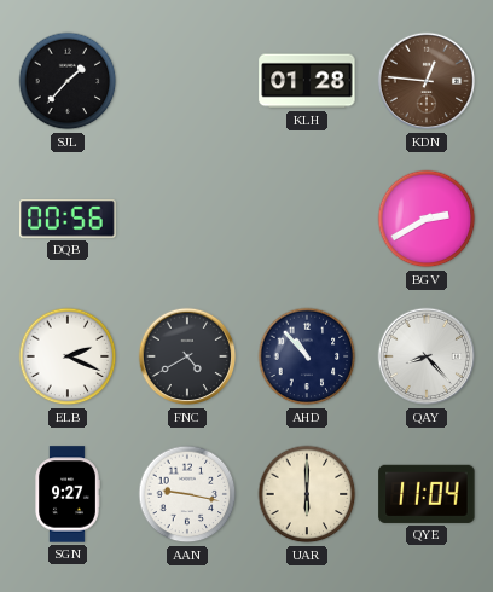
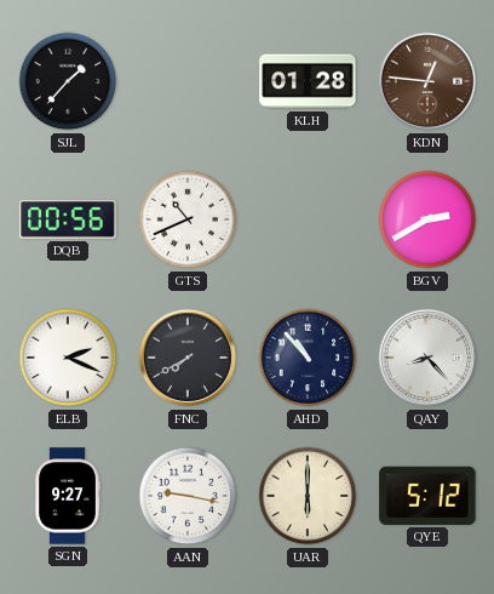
GTS: none -> 10:41 (188, 219)
FNC: 4:40 -> 7:40 (188, 358)
QYE: 11:04 -> 5:12 (427, 496)
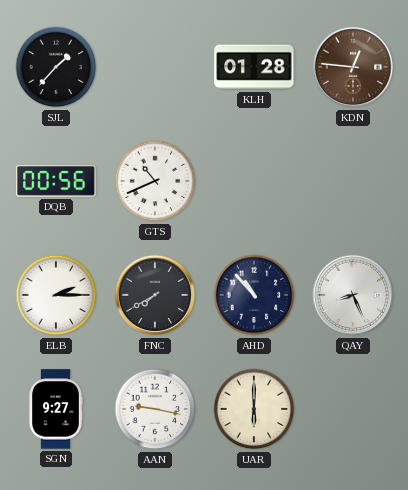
BGV: 2:40 -> none (427, 219)
ELB: 2:19 -> 2:15 (56, 295)
QAY: 8:23 -> 8:26 (353, 295)
QYE: 5:12 -> none (427, 496)
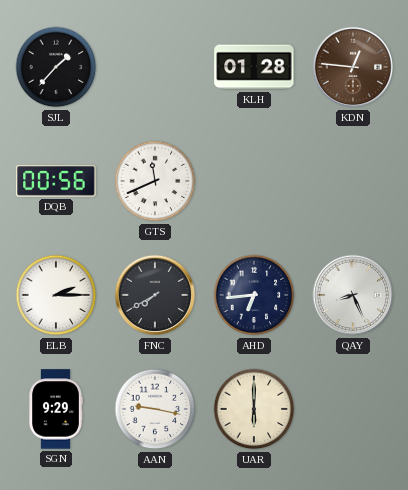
GTS: 10:41 -> 11:41 (155, 181)
AHD: 10:53 -> 6:44 (254, 295)
SGN: 9:27 -> 9:29 (56, 409)
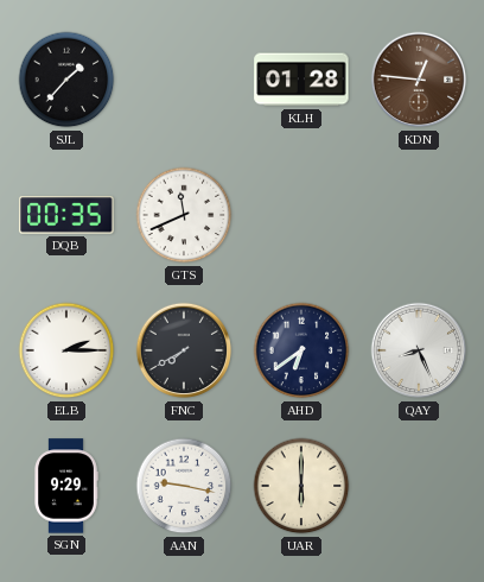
DQB: 00:56 -> 00:35 (66, 215)
AHD: 6:44 -> 6:39 (301, 350)
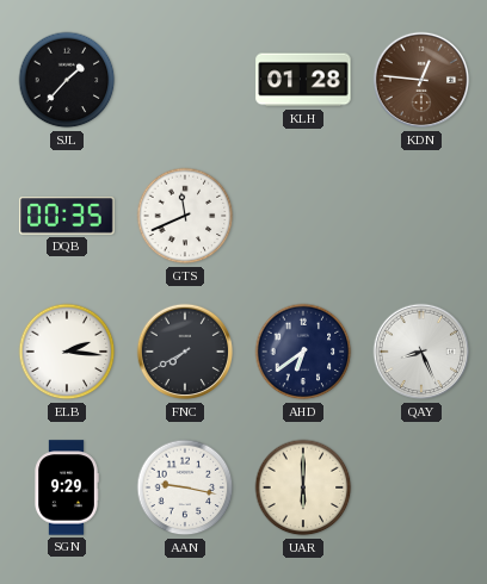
ELB: 2:15 -> 2:16 (67, 352)
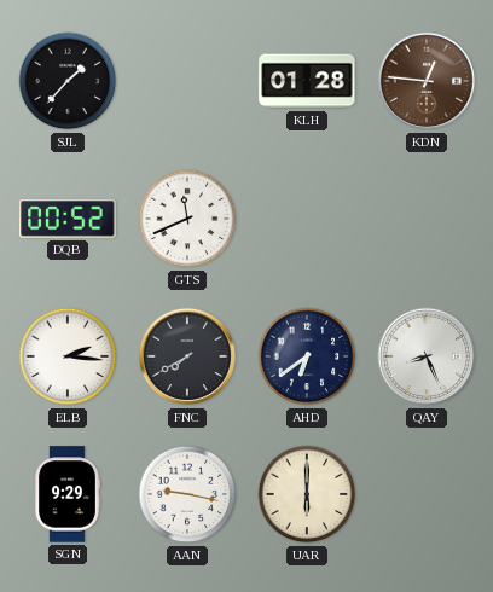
DQB: 00:35 -> 00:52 (68, 219)
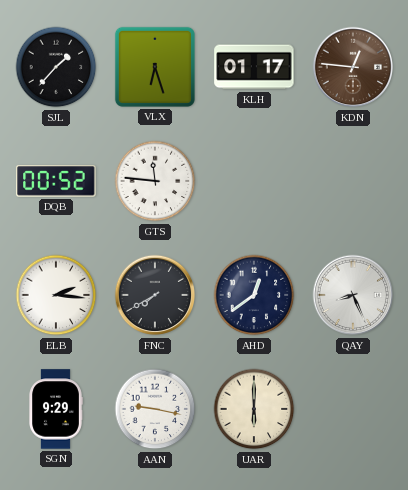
VLX: none -> 6:27 (155, 67)
KLH: 01:28 -> 01:17 (254, 67)
GTS: 11:41 -> 11:46 (155, 181)
AHD: 6:39 -> 12:39 (254, 295)
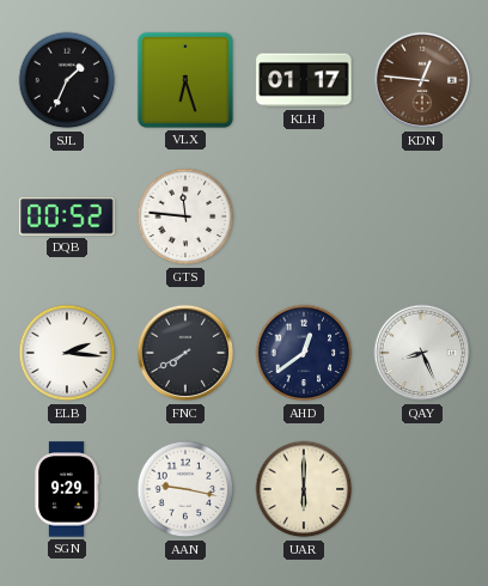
SJL: 1:37 -> 1:34 (67, 80)
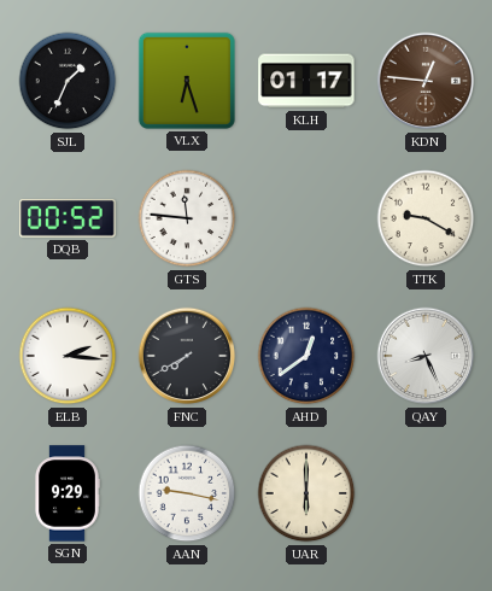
TTK: none -> 9:20 (426, 218)
